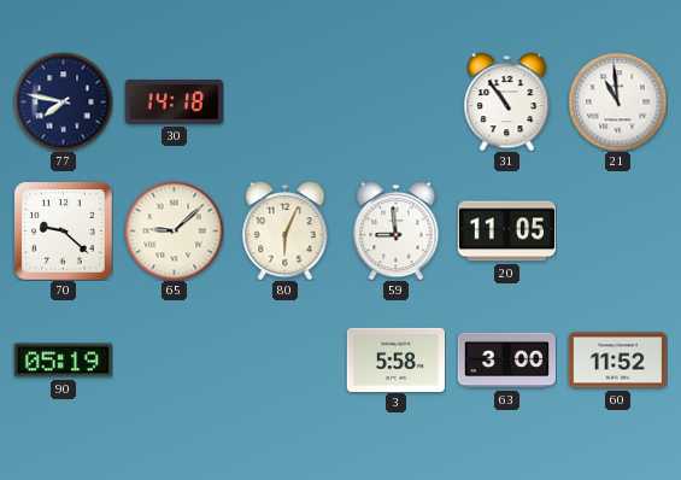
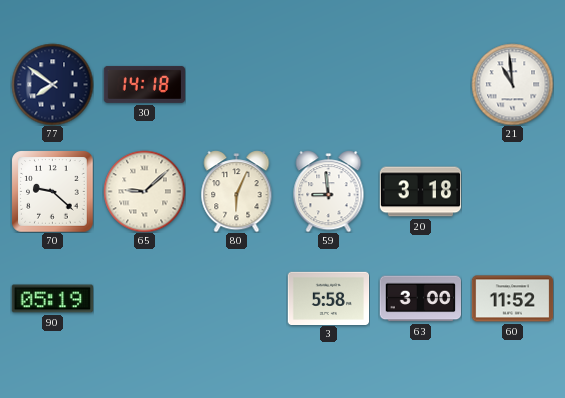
77: 7:47 -> 7:51 (52, 84)
31: 10:54 -> none (507, 101)
20: 11:05 -> 3:18 (420, 192)
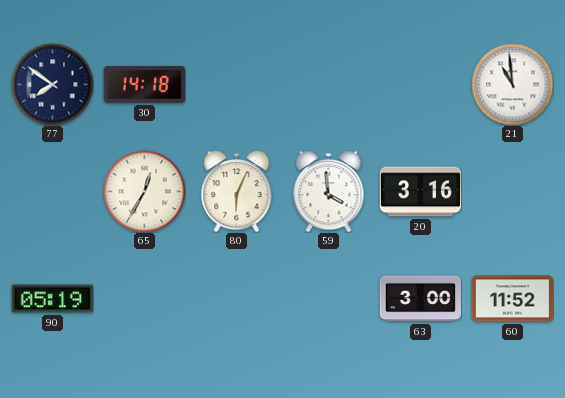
70: 9:22 -> none (52, 191)
65: 9:08 -> 12:35 (144, 191)
59: 8:59 -> 3:59 (329, 191)
20: 3:18 -> 3:16 (420, 192)
3: 5:58 -> none (328, 298)
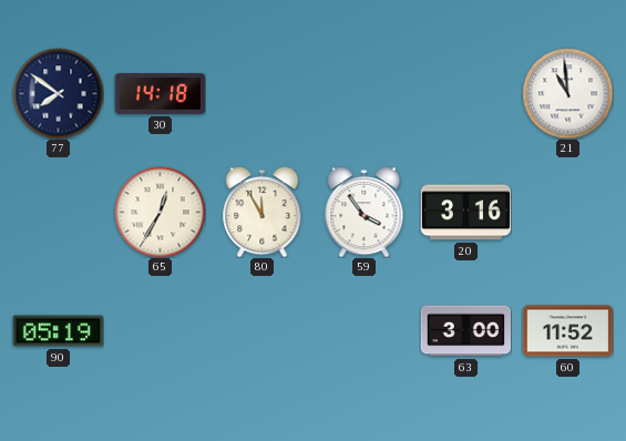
80: 6:04 -> 11:55 (263, 212)
59: 3:59 -> 3:54 (365, 212)
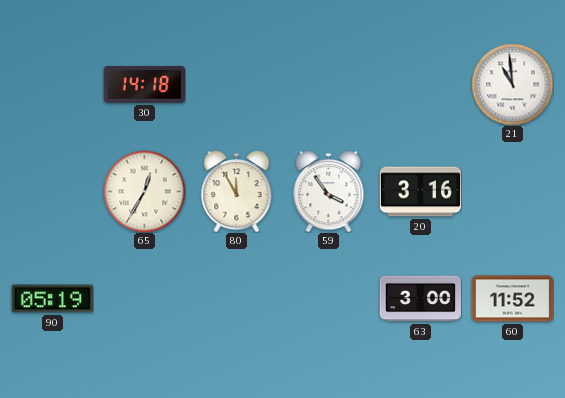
77: 7:51 -> none (58, 93)
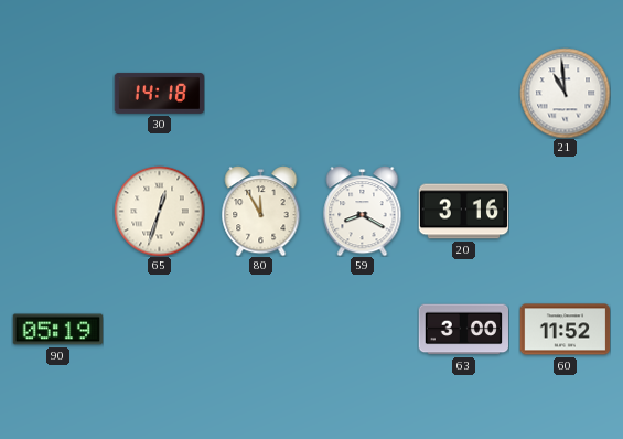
65: 12:35 -> 12:33 (159, 211)
59: 3:54 -> 8:20 (363, 211)
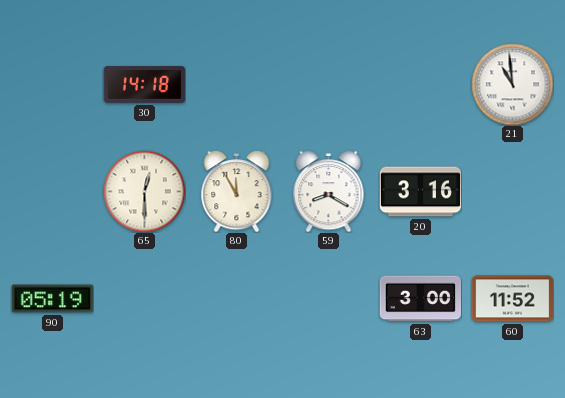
65: 12:33 -> 12:30 (144, 191)
